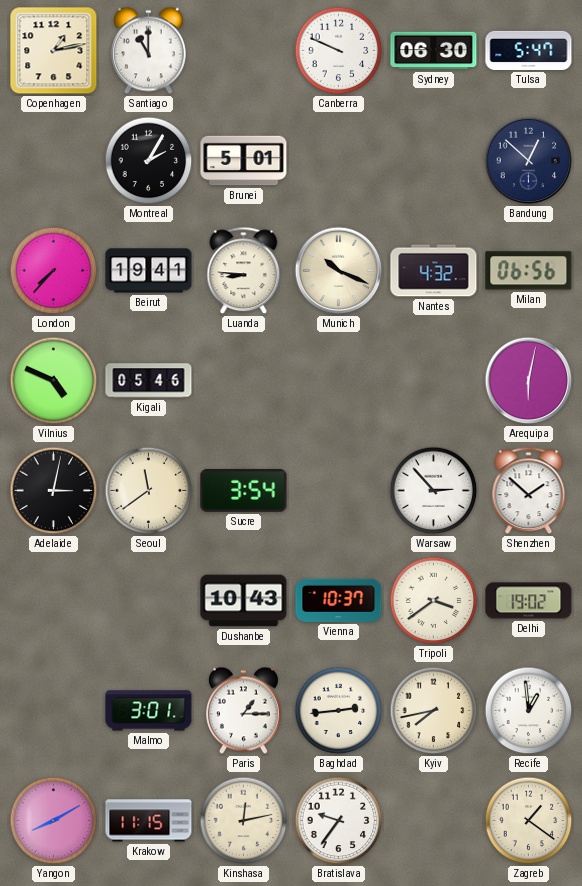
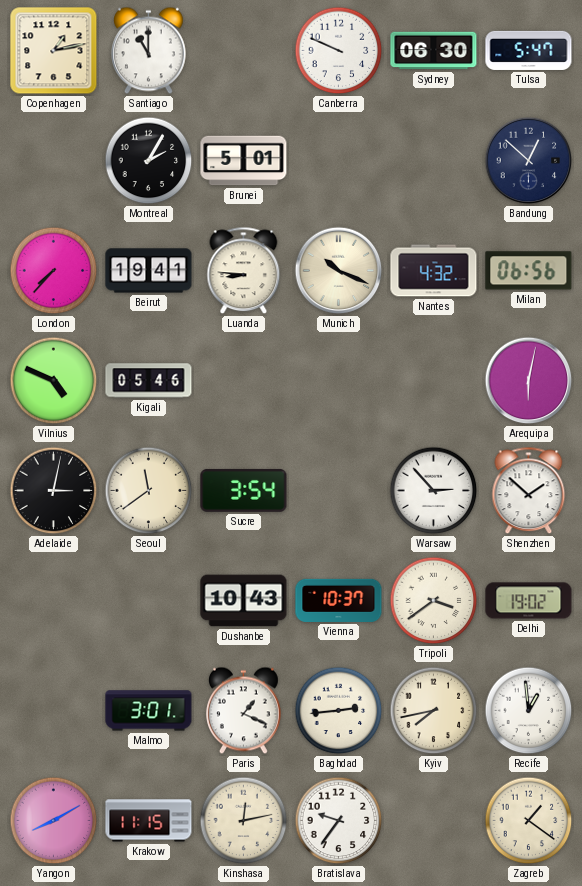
Paris: 1:15 -> 1:19 (244, 711)
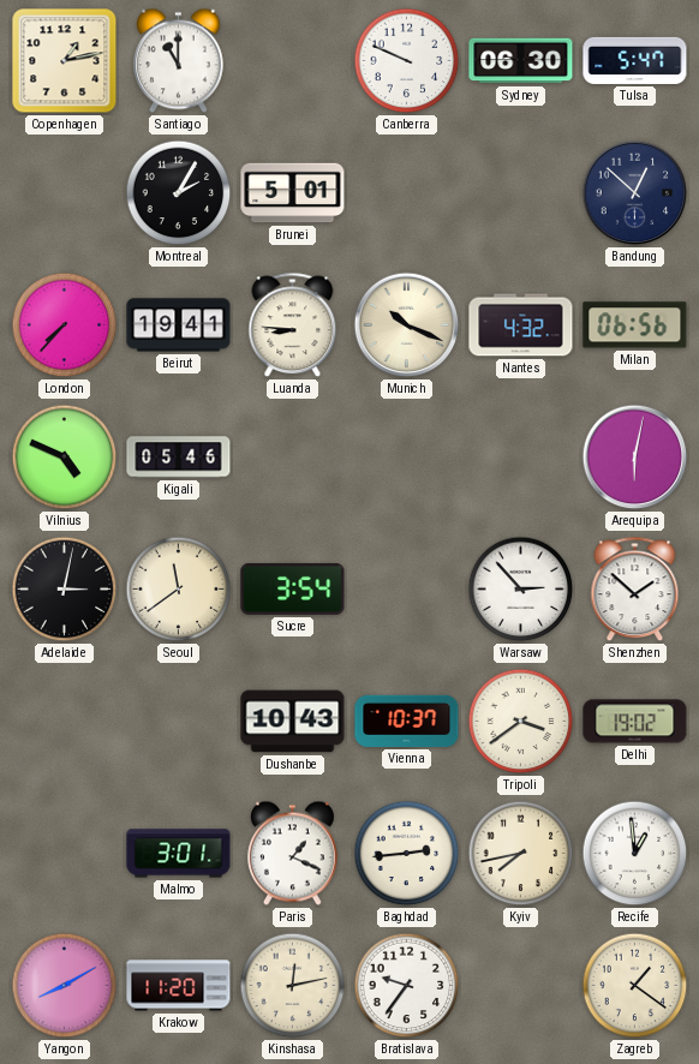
Krakow: 11:15 -> 11:20 (179, 986)
